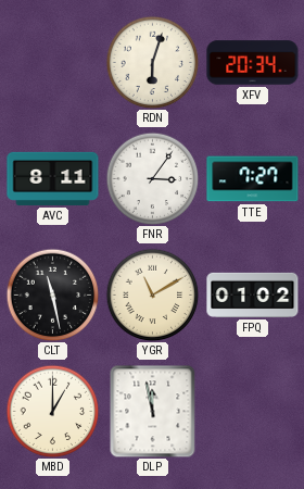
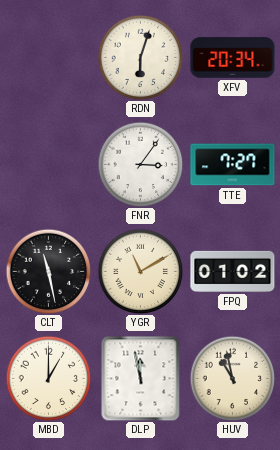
AVC: 8:11 -> none (53, 178)
HUV: none -> 10:58 (232, 378)
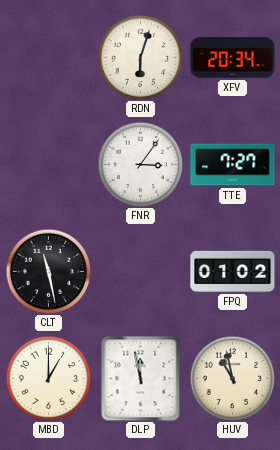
YGR: 11:10 -> none (140, 271)
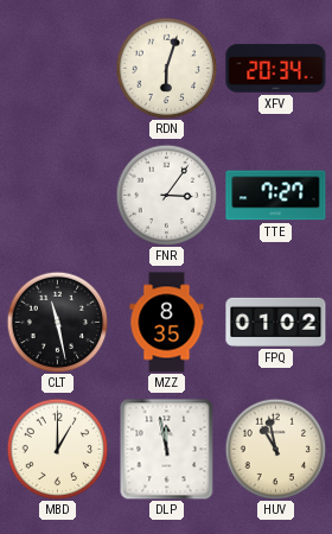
MZZ: none -> 8:35 (167, 323)
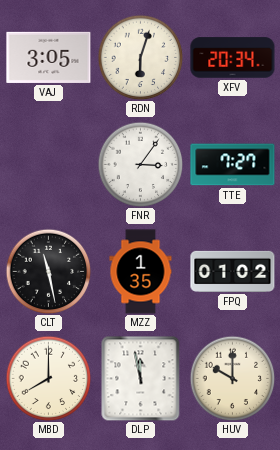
VAJ: none -> 3:05 (49, 57)
MZZ: 8:35 -> 1:35 (141, 272)
MBD: 1:00 -> 8:00 (48, 378)
HUV: 10:58 -> 10:00 (232, 378)
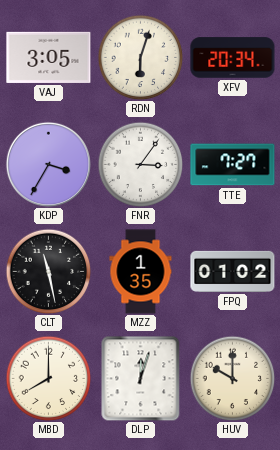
KDP: none -> 3:35 (48, 164)
DLP: 11:58 -> 12:03 (141, 378)
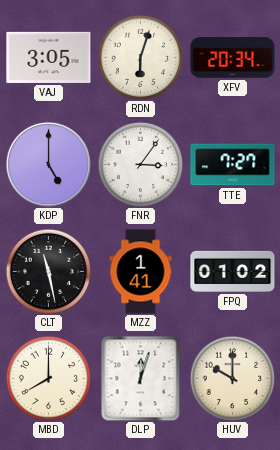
KDP: 3:35 -> 5:00 (48, 164)
MZZ: 1:35 -> 1:41 (141, 272)
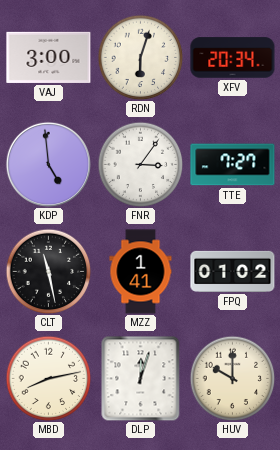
VAJ: 3:05 -> 3:00 (49, 57)
KDP: 5:00 -> 4:59 (48, 164)
MBD: 8:00 -> 8:13 (48, 378)
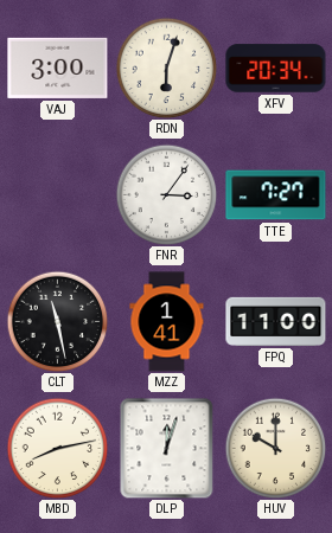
KDP: 4:59 -> none (48, 164)
FPQ: 01:02 -> 11:00 (276, 321)
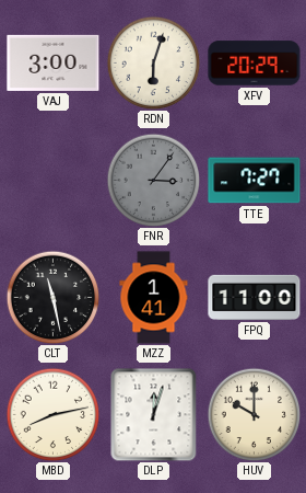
XFV: 20:34 -> 20:29 (255, 64)
FNR dial: white -> grey (153, 180)
